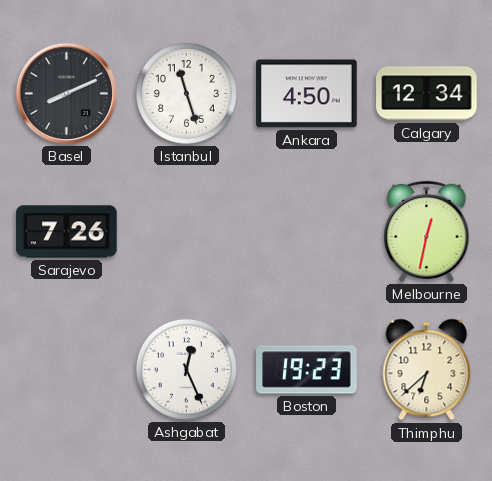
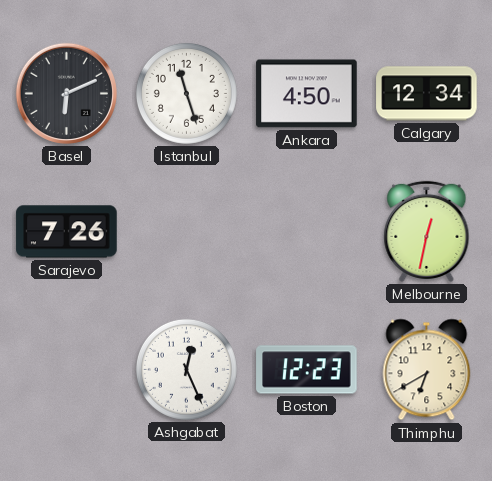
Basel: 8:11 -> 6:11 (66, 93)
Boston: 19:23 -> 12:23 (307, 370)
Thimphu: 6:38 -> 6:40 (427, 370)
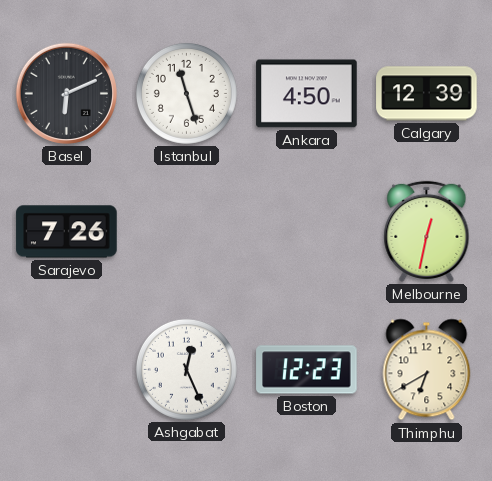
Calgary: 12:34 -> 12:39 (427, 94)
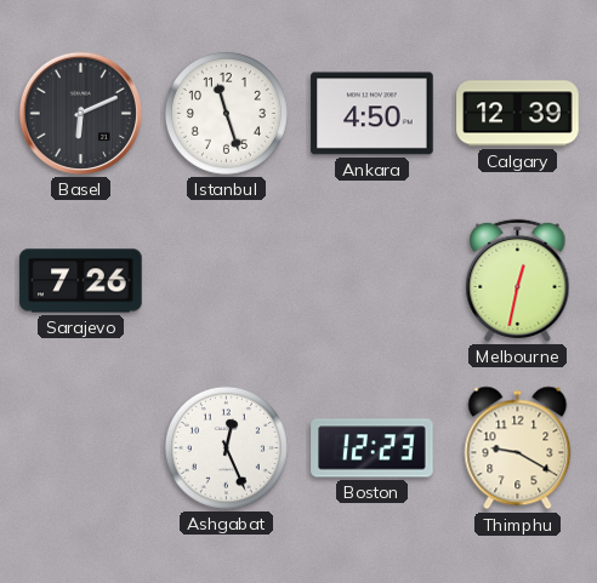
Thimphu: 6:40 -> 9:20 (518, 448)
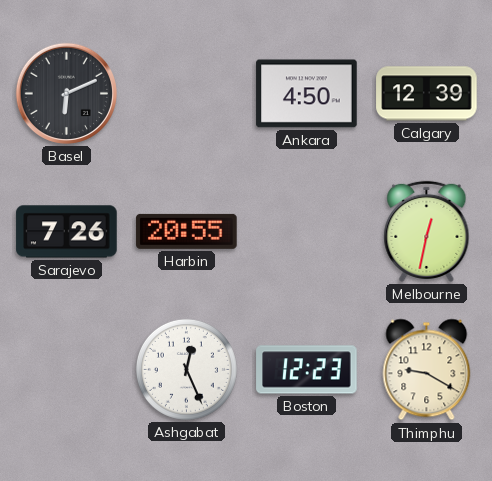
Istanbul: 11:27 -> none (226, 113)
Harbin: none -> 20:55 (187, 231)
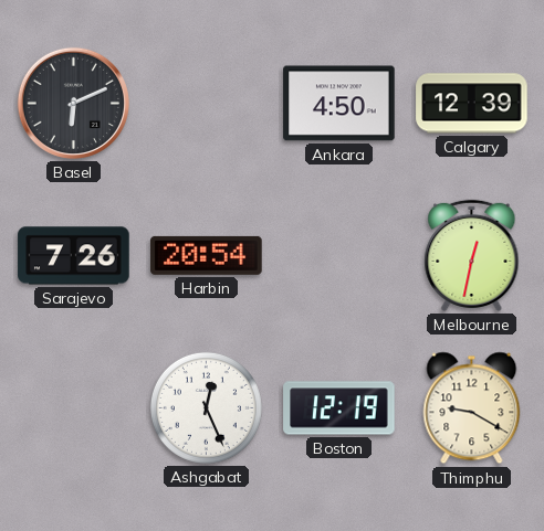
Harbin: 20:55 -> 20:54 (207, 255)
Boston: 12:23 -> 12:19 (339, 408)
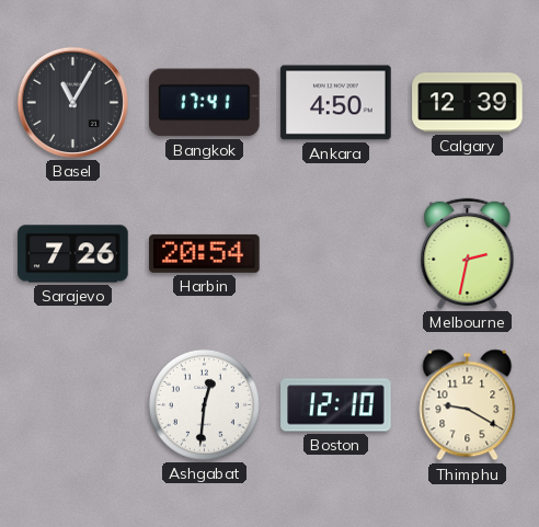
Basel: 6:11 -> 11:05 (72, 102)
Bangkok: none -> 17:41 (205, 103)
Melbourne: 12:32 -> 2:32 (468, 253)
Ashgabat: 12:26 -> 12:31 (204, 404)
Boston: 12:19 -> 12:10 (336, 405)
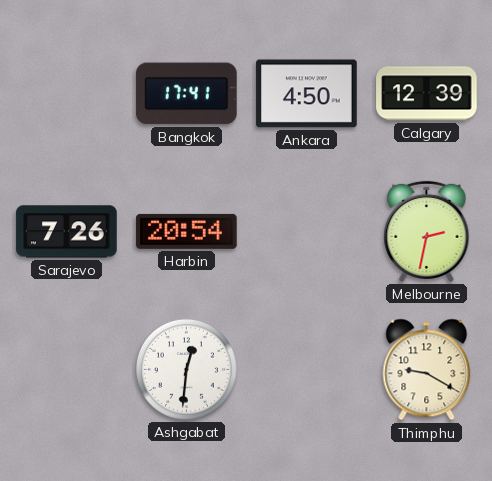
Basel: 11:05 -> none (72, 102)
Boston: 12:10 -> none (336, 405)
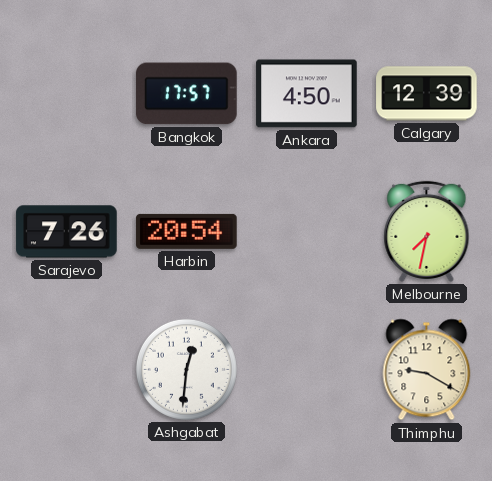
Bangkok: 17:41 -> 17:57 (187, 94)
Melbourne: 2:32 -> 7:32 (427, 231)
